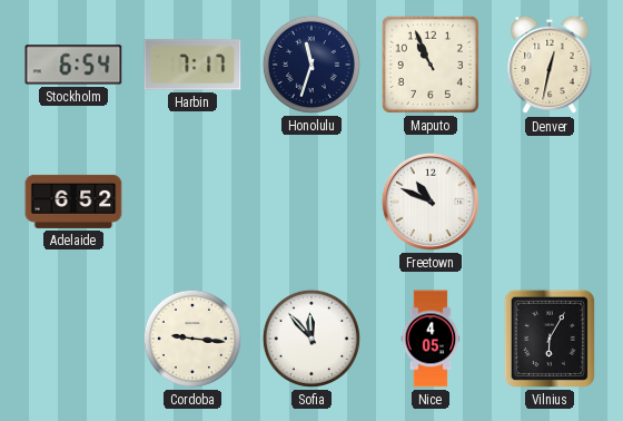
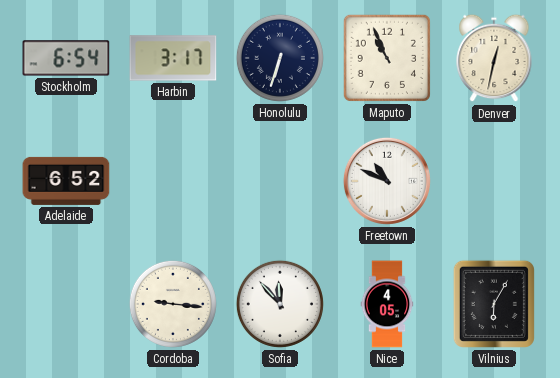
Harbin: 7:17 -> 3:17 (173, 58)
Honolulu: 11:33 -> 6:33 (280, 58)
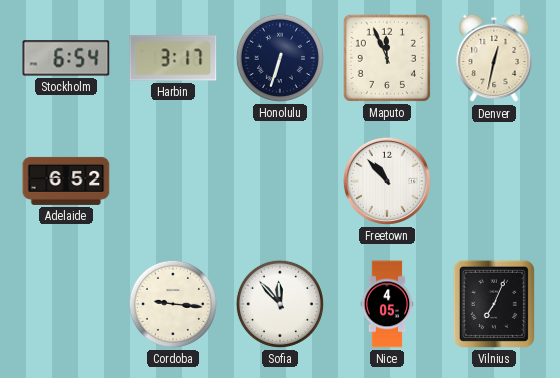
Maputo: 10:56 -> 11:56 (387, 58)
Freetown: 10:49 -> 10:53 (387, 181)
Vilnius: 6:05 -> 7:04 (494, 304)
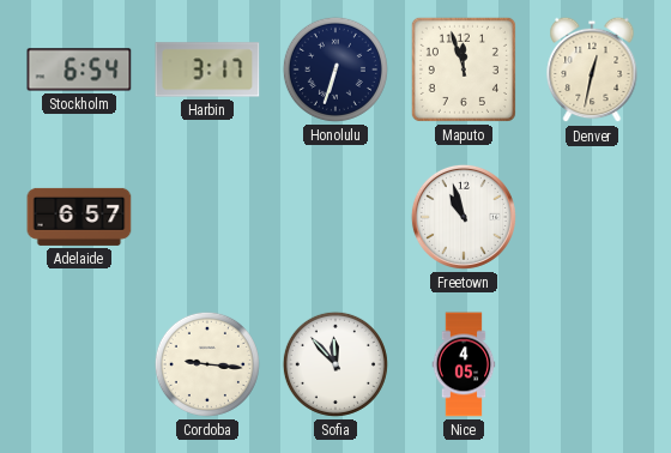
Maputo: 11:56 -> 11:57 (464, 70)
Adelaide: 6:52 -> 6:57 (79, 217)
Freetown: 10:53 -> 10:57 (464, 217)
Vilnius: 7:04 -> none (494, 304)
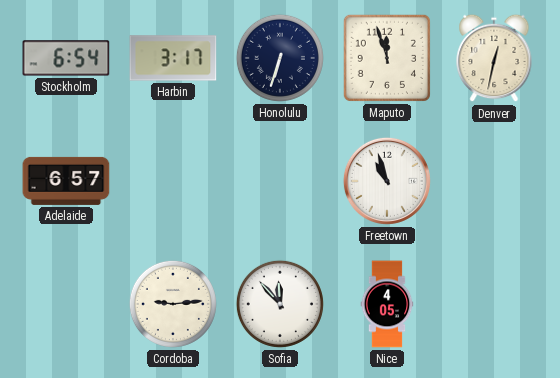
Cordoba: 9:16 -> 9:14 (173, 304)
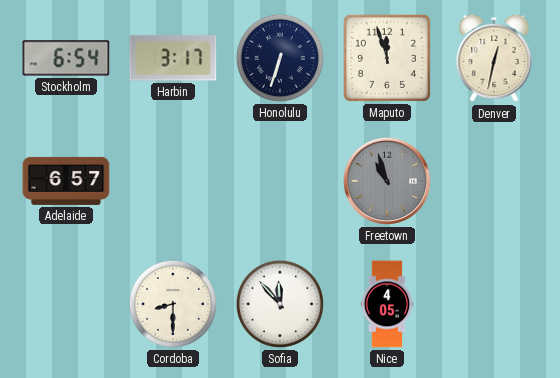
Freetown dial: white -> grey (387, 181)
Cordoba: 9:14 -> 8:30 (173, 304)
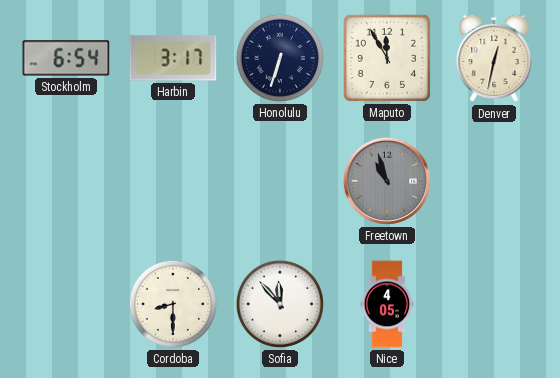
Maputo: 11:57 -> 11:55 (387, 58)
Adelaide: 6:57 -> none (66, 181)
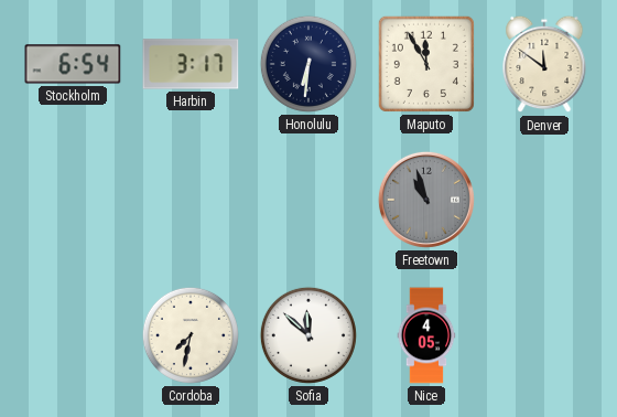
Honolulu: 6:33 -> 6:31 (308, 64)
Denver: 12:32 -> 11:51 (544, 64)
Cordoba: 8:30 -> 7:32 (191, 335)
Sofia: 11:53 -> 11:52 (308, 335)
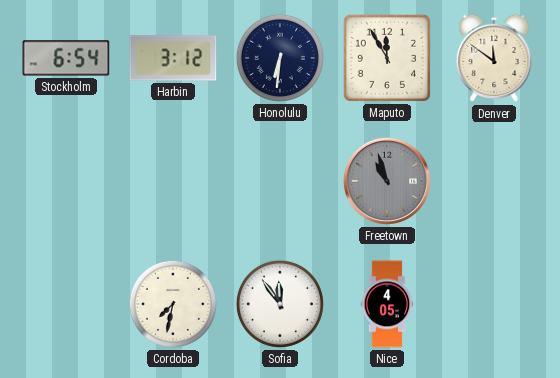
Harbin: 3:17 -> 3:12 (173, 58)
Sofia: 11:52 -> 11:54 (280, 304)
